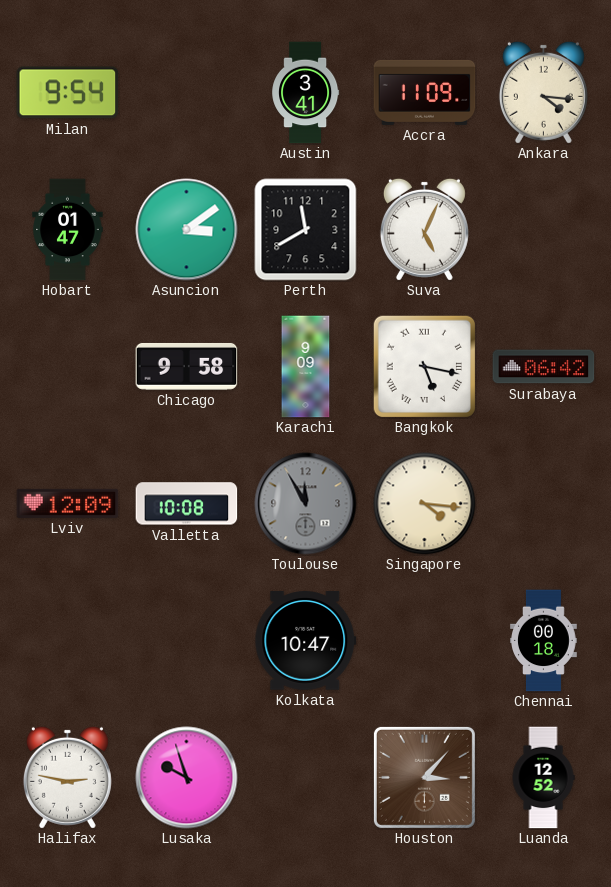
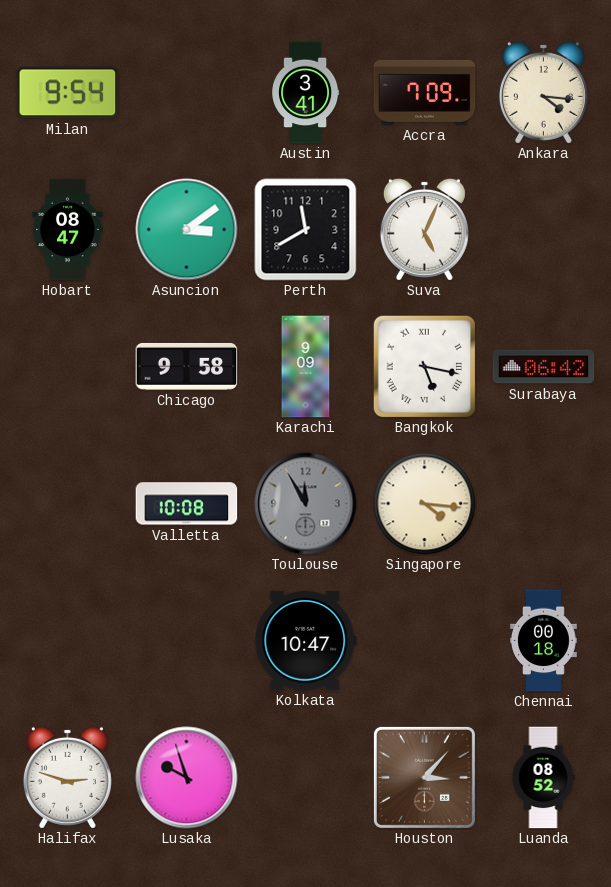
Accra: 11:09 -> 7:09 (425, 92)
Hobart: 01:47 -> 08:47 (68, 230)
Lviv: 12:09 -> none (68, 503)
Halifax: 2:47 -> 2:48 (67, 777)
Luanda: 12:52 -> 08:52 (543, 778)
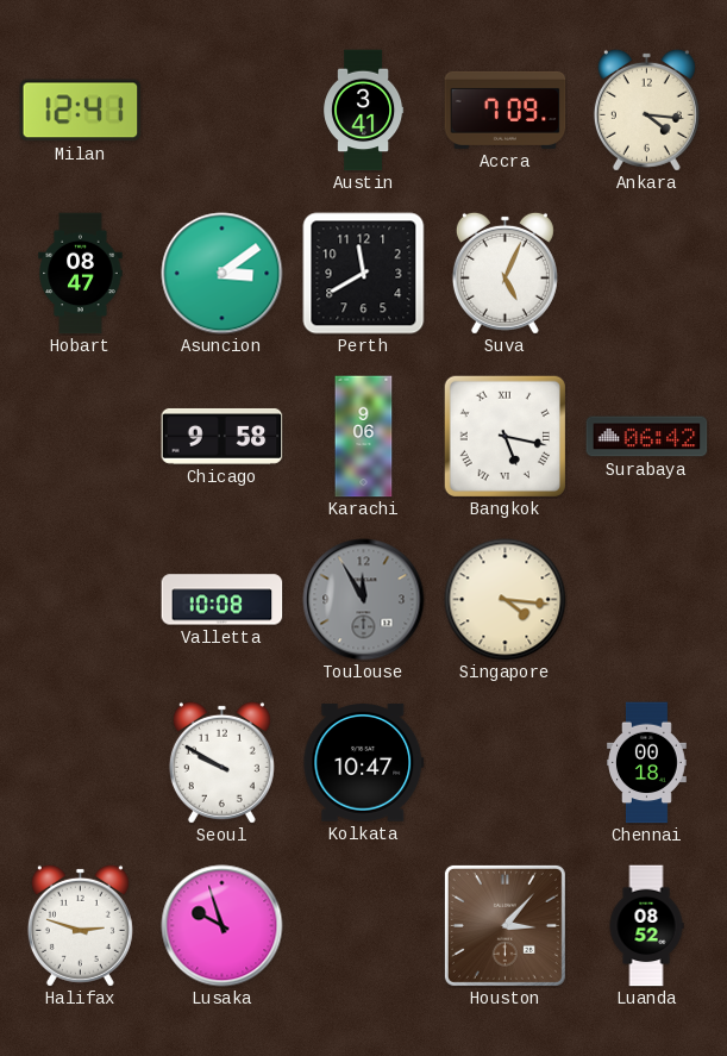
Milan: 9:54 -> 12:41 (81, 111)
Karachi: 9:09 -> 9:06 (364, 437)
Seoul: none -> 9:50 (221, 762)
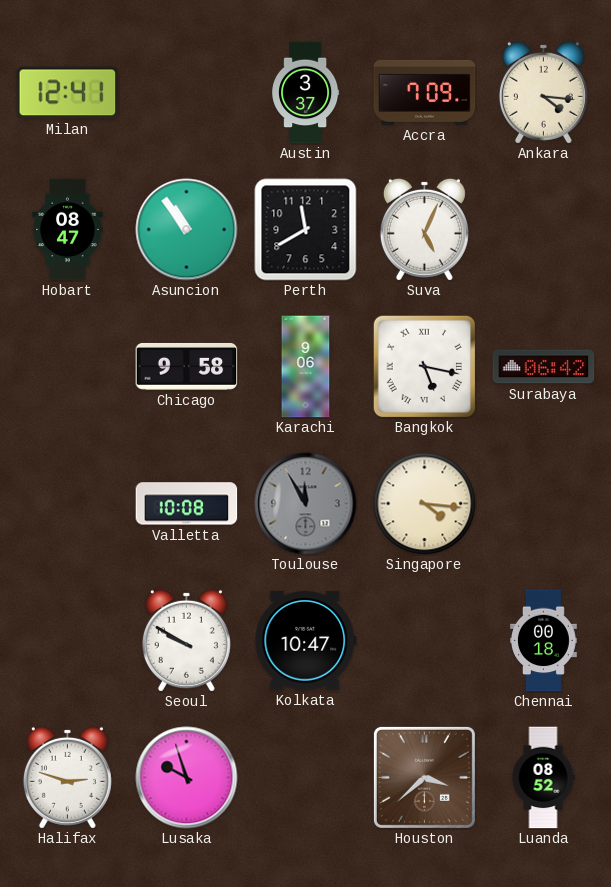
Austin: 3:41 -> 3:37 (306, 93)
Asuncion: 3:09 -> 10:54 (187, 230)
Houston: 3:07 -> 3:38 (424, 777)
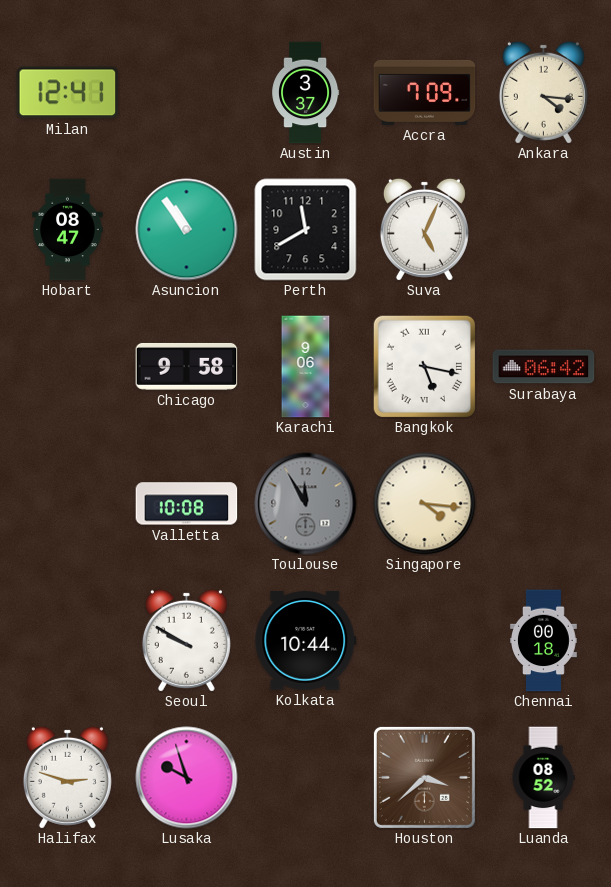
Kolkata: 10:47 -> 10:44 (306, 641)
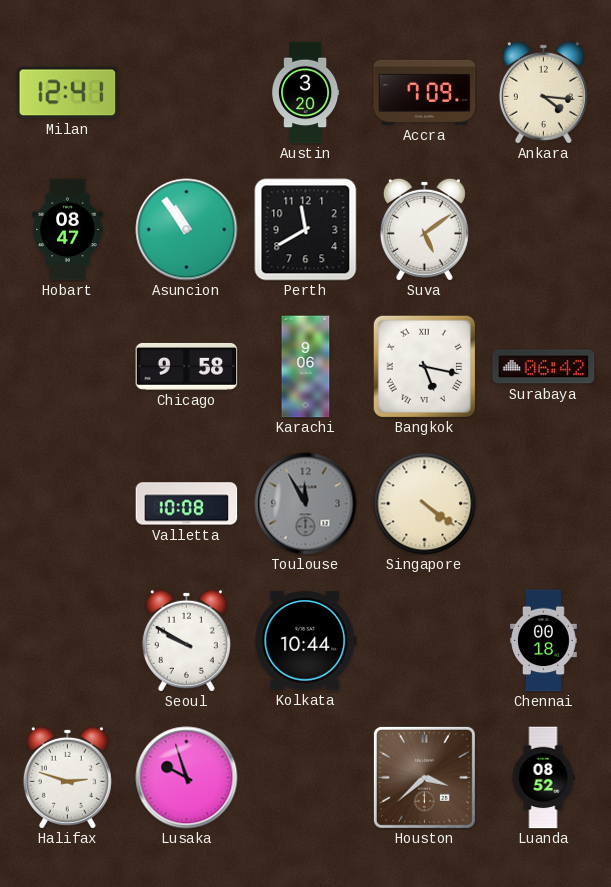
Austin: 3:37 -> 3:20 (306, 93)
Suva: 5:04 -> 5:09 (424, 229)
Singapore: 4:16 -> 4:21 (425, 504)
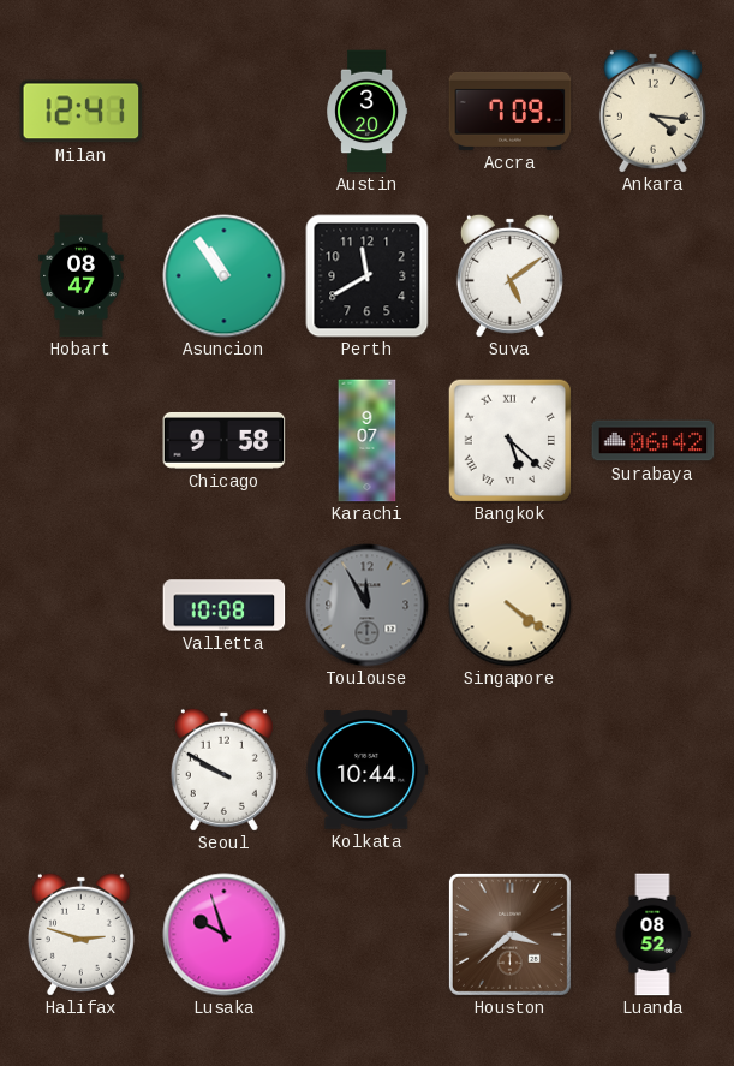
Karachi: 9:06 -> 9:07 (368, 441)
Bangkok: 5:17 -> 5:22 (509, 440)
Chennai: 00:18 -> none (544, 641)
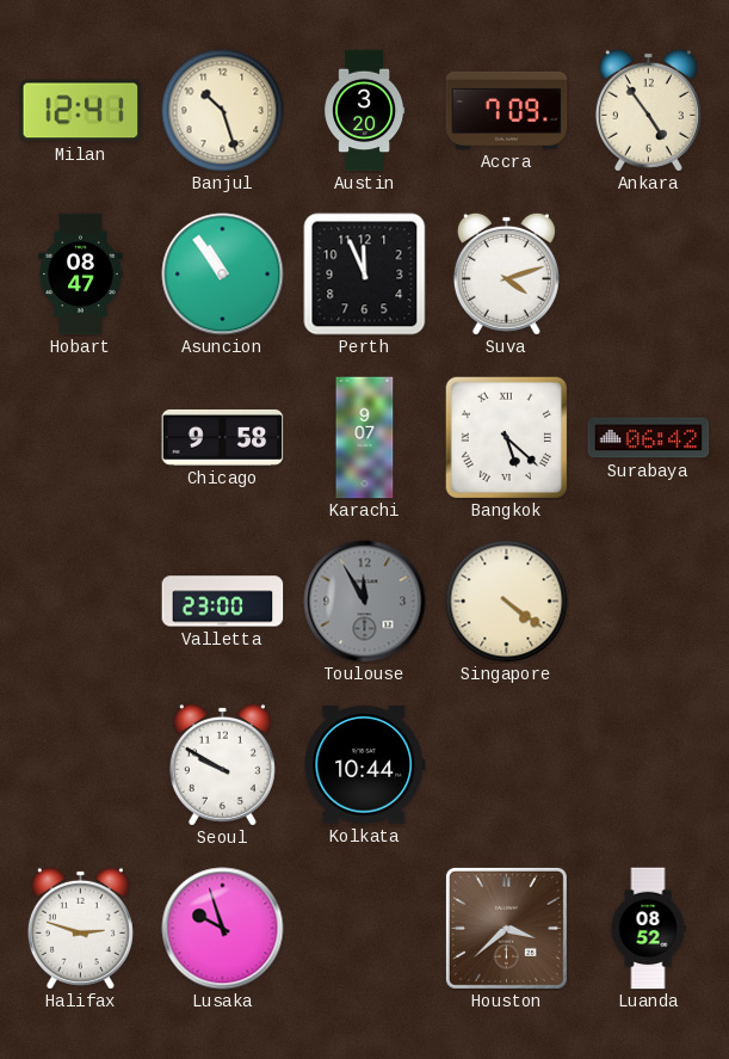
Banjul: none -> 10:27 (223, 111)
Ankara: 4:16 -> 4:54 (648, 110)
Perth: 11:40 -> 11:56 (365, 275)
Suva: 5:09 -> 4:12 (506, 273)
Valletta: 10:08 -> 23:00 (223, 602)
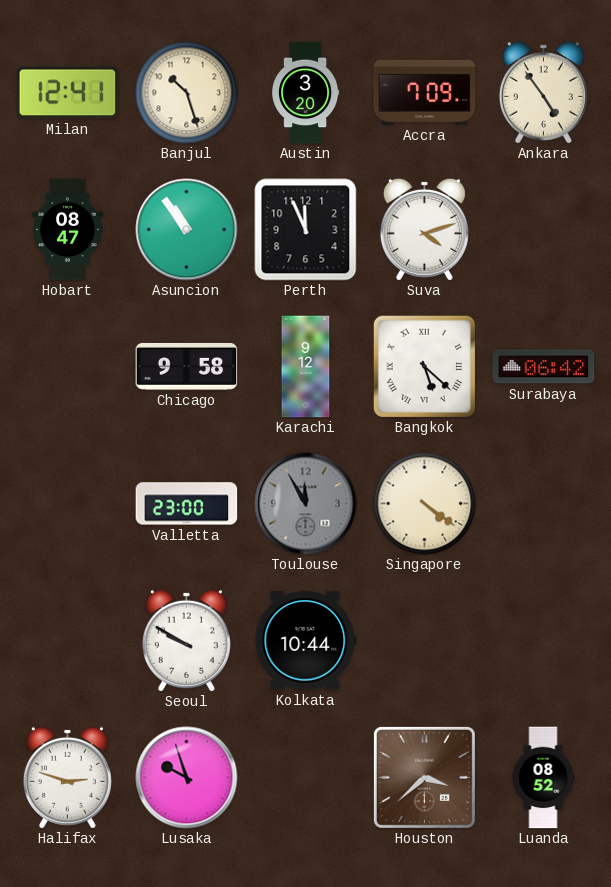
Karachi: 9:07 -> 9:12 (306, 367)
